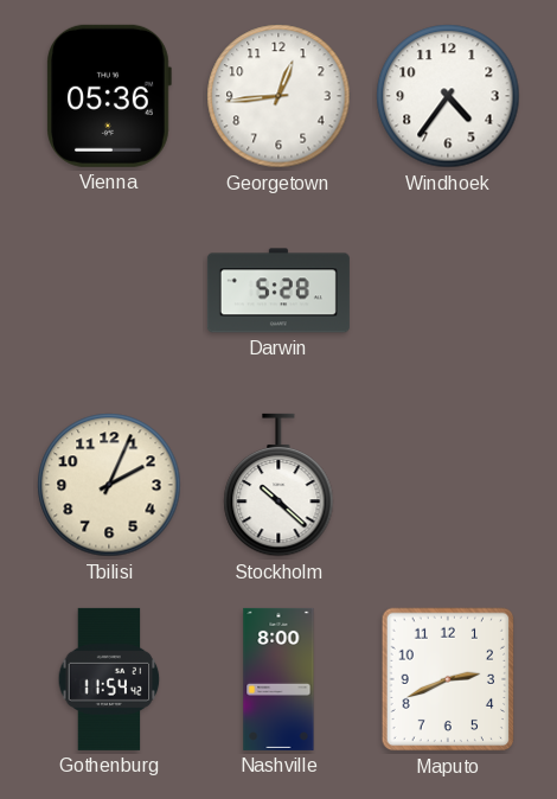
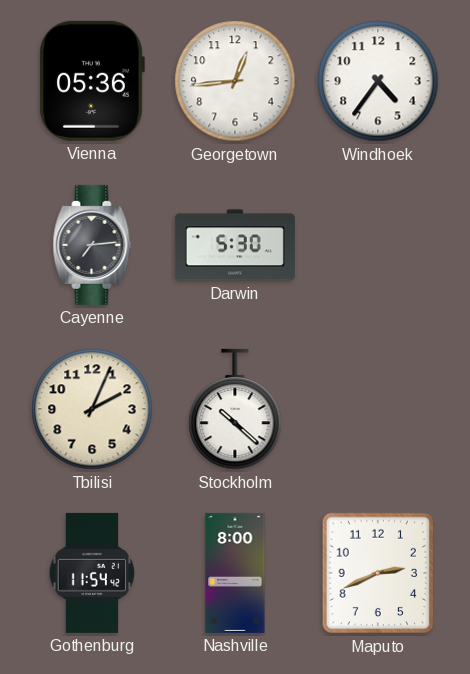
Cayenne: none -> 7:14 (92, 245)
Darwin: 5:28 -> 5:30 (235, 245)
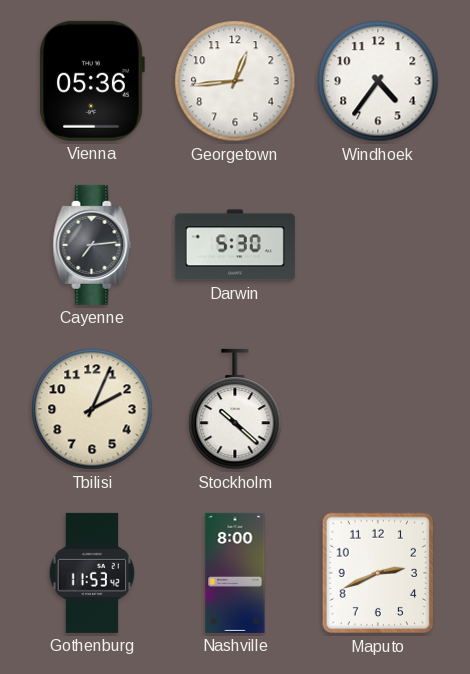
Gothenburg: 11:54 -> 11:53 (92, 573)
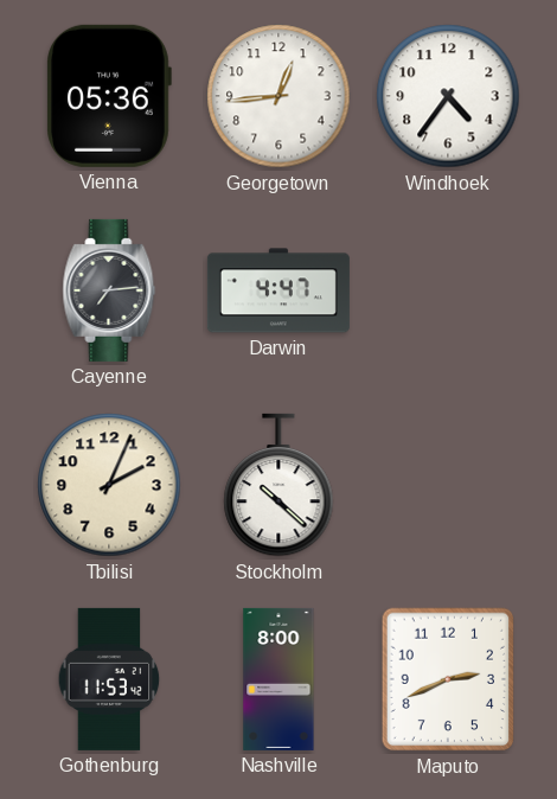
Darwin: 5:30 -> 4:47 (278, 290)
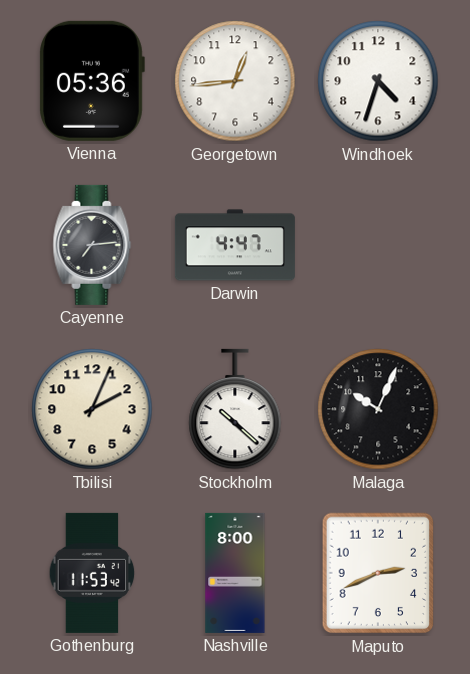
Windhoek: 4:36 -> 4:33 (378, 81)
Malaga: none -> 10:04 (378, 409)
